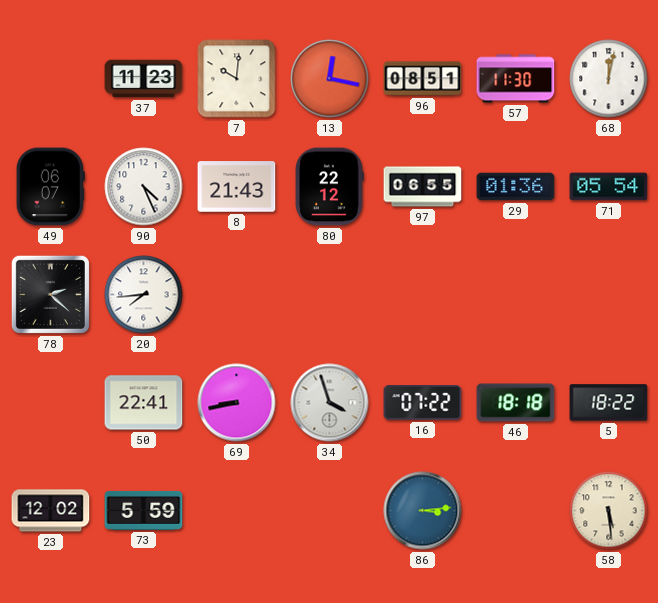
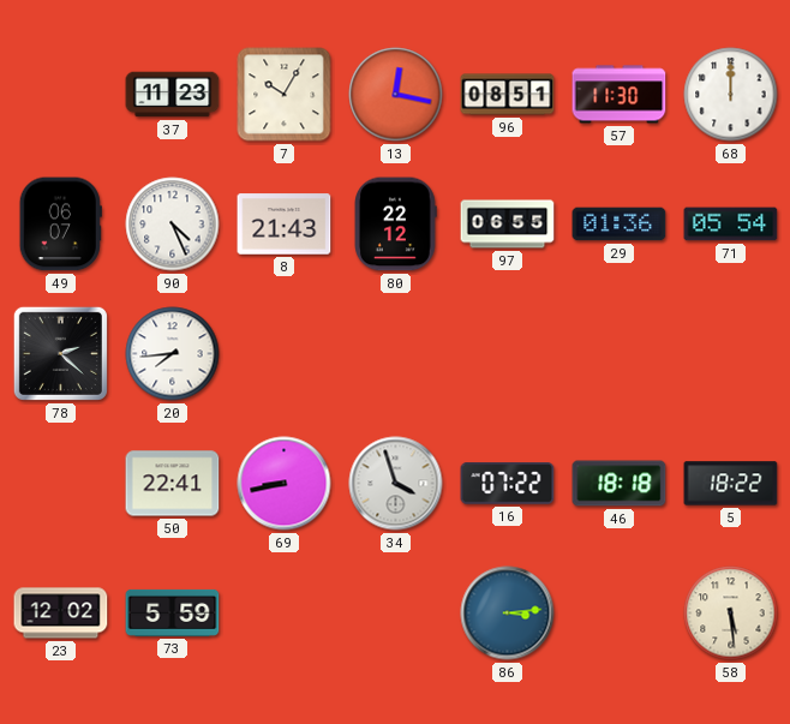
7: 10:01 -> 10:05 (285, 95)
68: 12:02 -> 12:00 (731, 95)
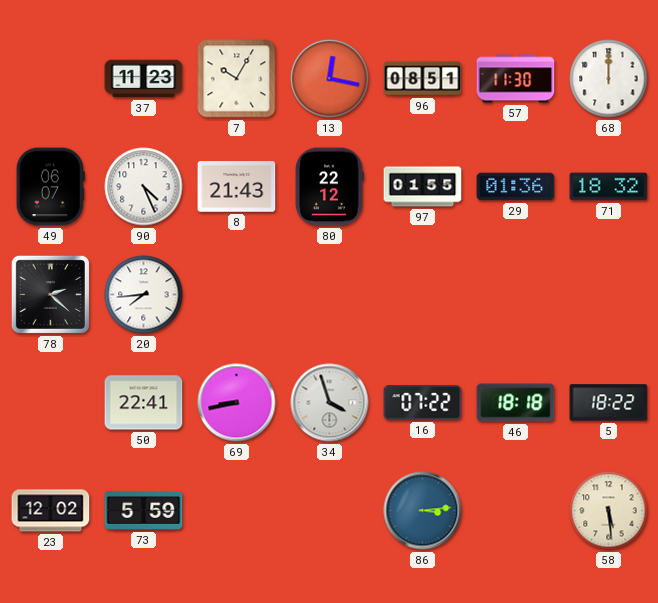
97: 06:55 -> 01:55 (423, 187)
71: 05:54 -> 18:32 (609, 187)
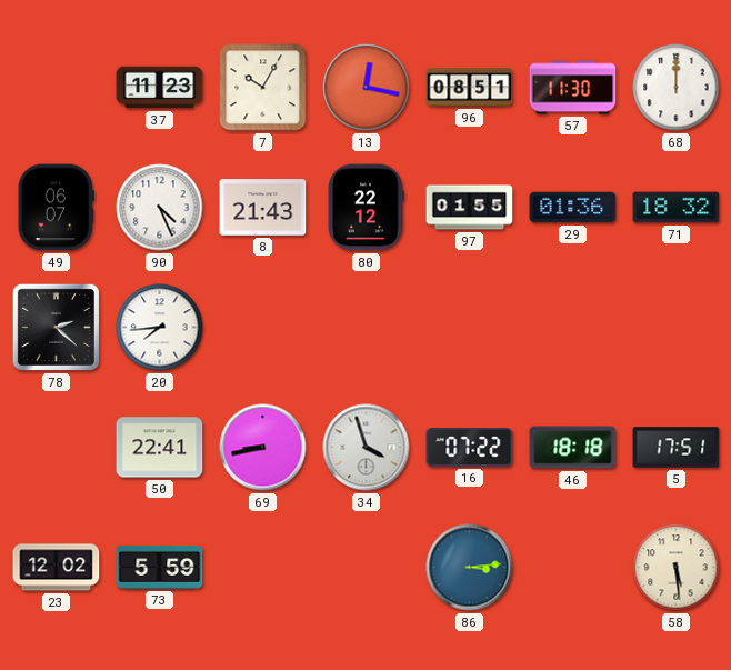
5: 18:22 -> 17:51 (677, 448)
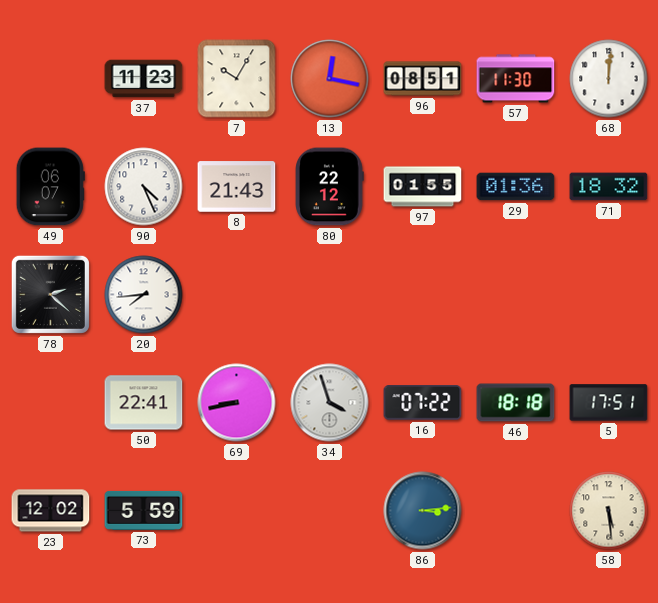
68: 12:00 -> 12:01 (609, 79)
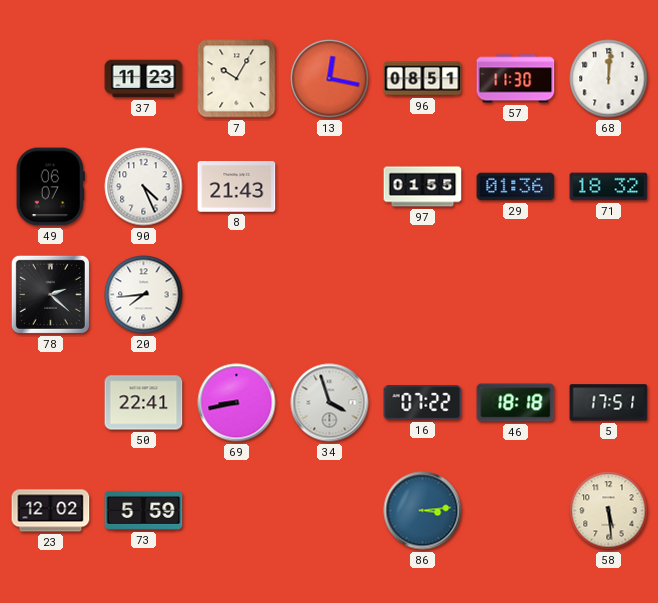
80: 22:12 -> none (330, 187)
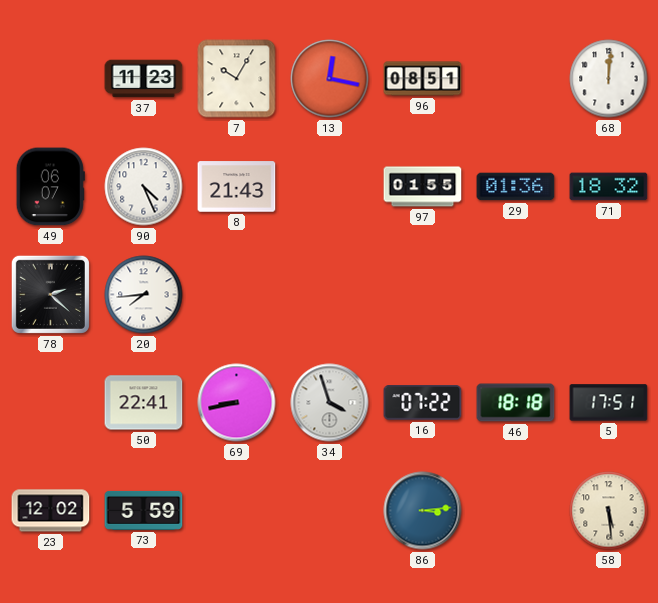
57: 11:30 -> none (516, 79)
